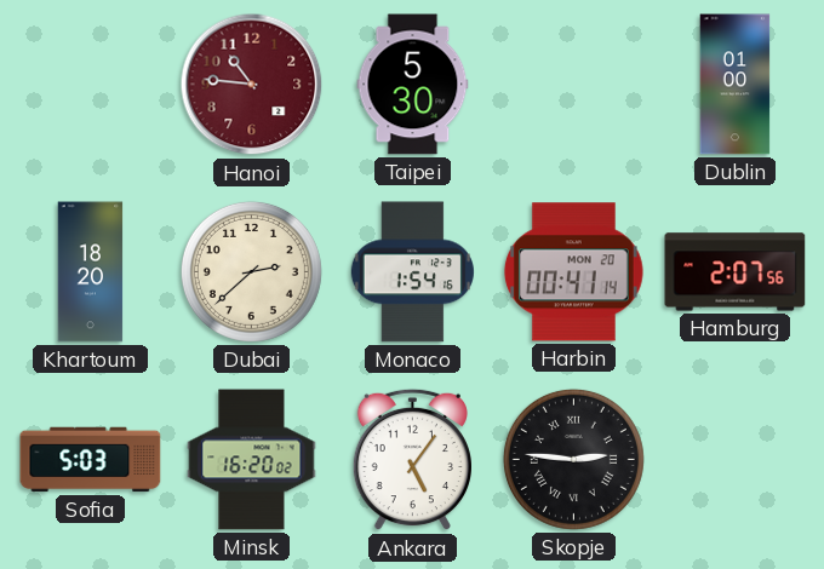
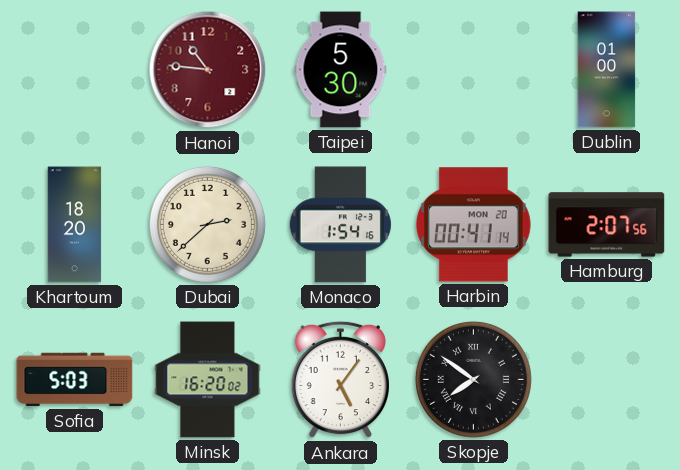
Skopje: 2:46 -> 7:51 (473, 379)
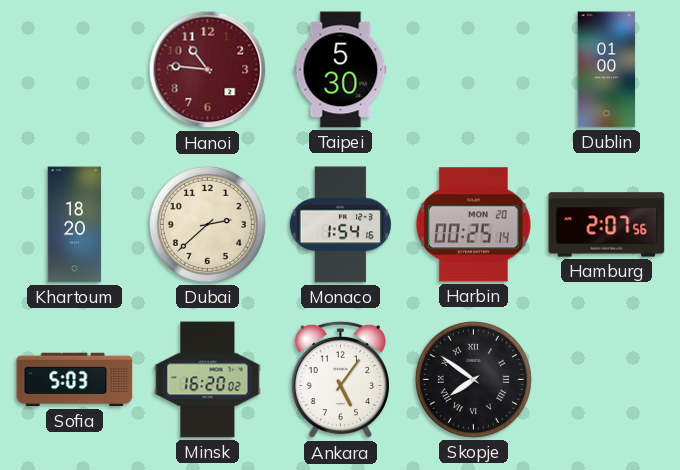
Harbin: 00:41 -> 00:25 (473, 225)
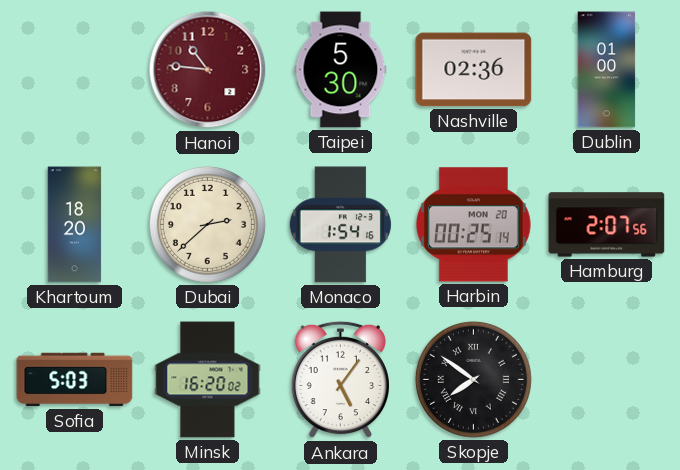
Nashville: none -> 02:36 (474, 70)
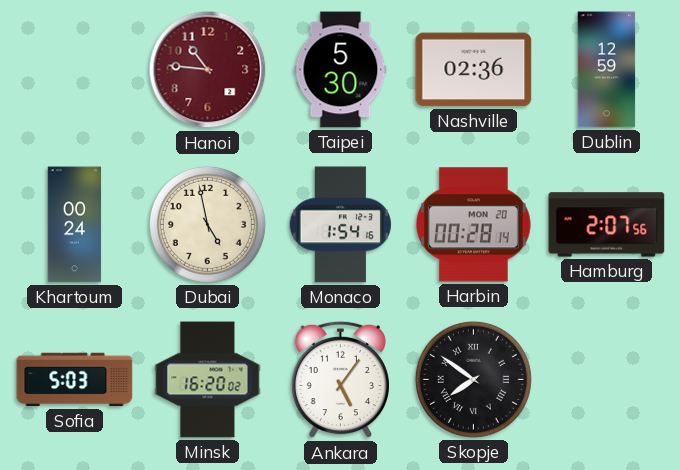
Dublin: 01:00 -> 12:59 (607, 70)
Khartoum: 18:20 -> 00:24 (75, 225)
Dubai: 2:38 -> 4:58 (207, 224)
Harbin: 00:25 -> 00:28 (473, 225)
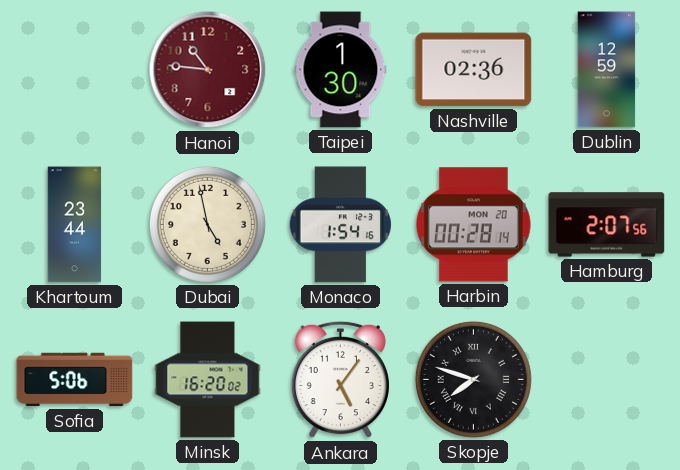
Taipei: 5:30 -> 1:30 (341, 70)
Khartoum: 00:24 -> 23:44 (75, 225)
Sofia: 5:03 -> 5:06 (75, 380)
Skopje: 7:51 -> 7:48 (473, 379)
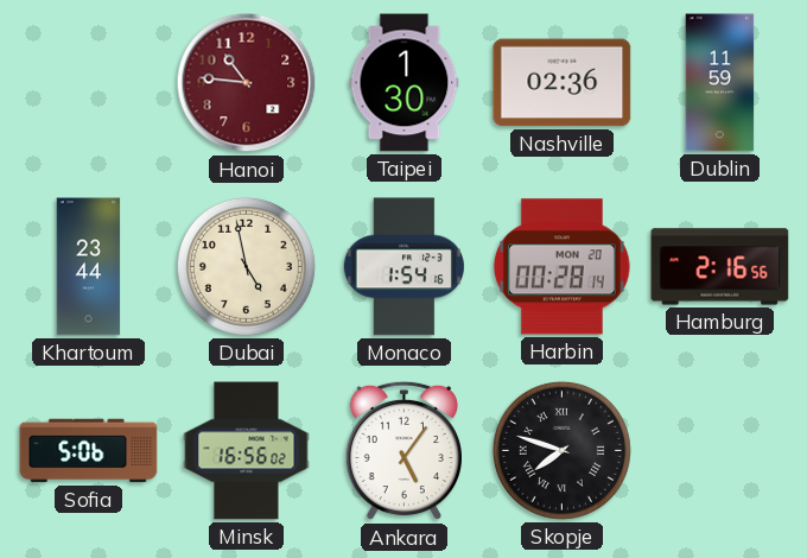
Dublin: 12:59 -> 11:59 (720, 83)
Hamburg: 2:07 -> 2:16 (720, 267)
Minsk: 16:20 -> 16:56 (247, 451)
